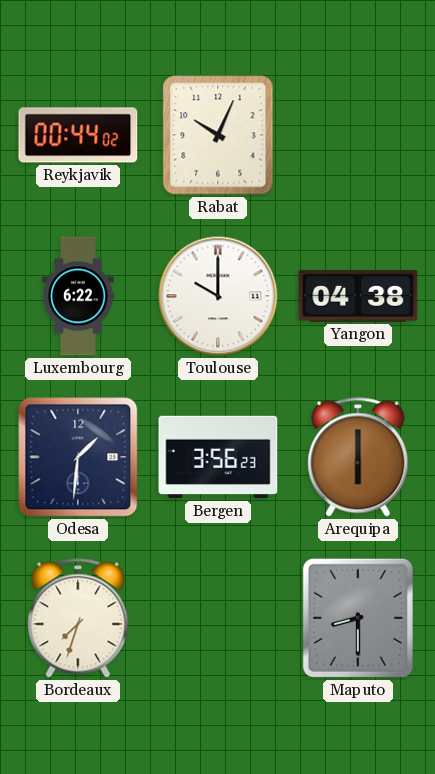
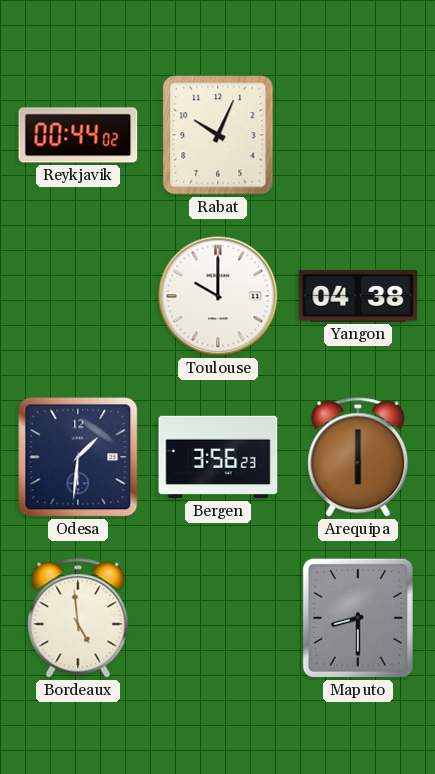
Luxembourg: 6:22 -> none (78, 296)
Bordeaux: 7:33 -> 4:59 (78, 618)
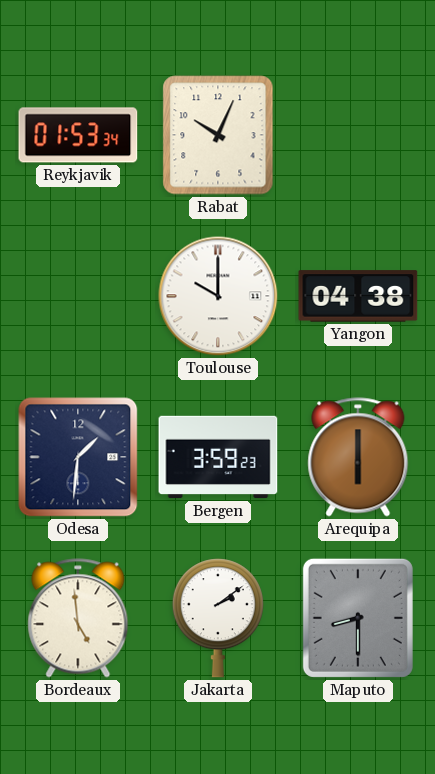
Reykjavik: 00:44 -> 01:53 (78, 135)
Bergen: 3:56 -> 3:59 (218, 457)
Jakarta: none -> 2:09 (218, 618)
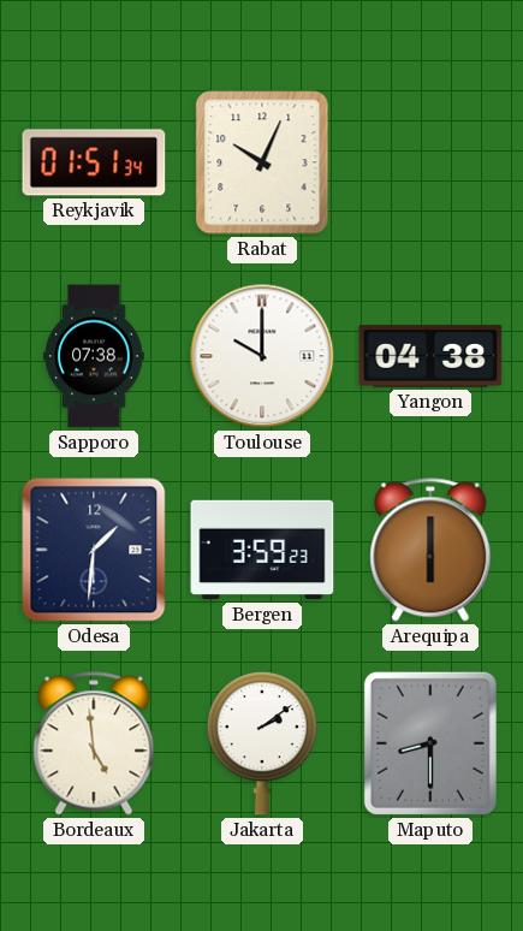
Reykjavik: 01:53 -> 01:51 (94, 162)
Sapporo: none -> 07:38 (94, 356)
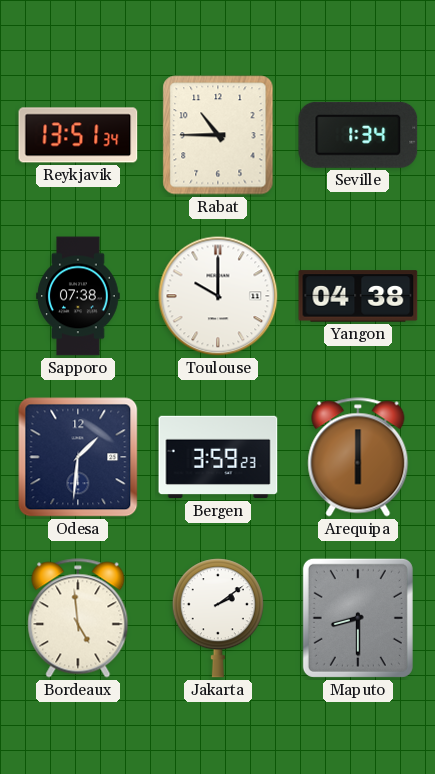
Reykjavik: 01:51 -> 13:51 (78, 135)
Rabat: 10:04 -> 10:45 (218, 135)
Seville: none -> 1:34 (358, 135)
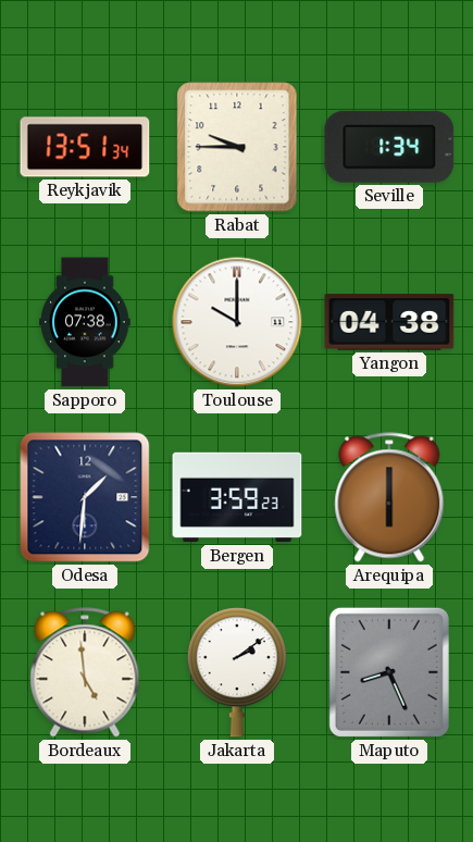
Rabat: 10:45 -> 9:45 (237, 147)
Maputo: 8:30 -> 8:26 (389, 672)
